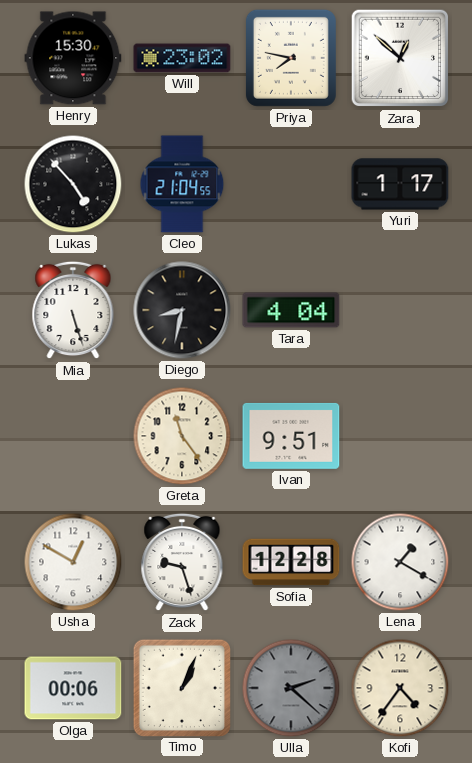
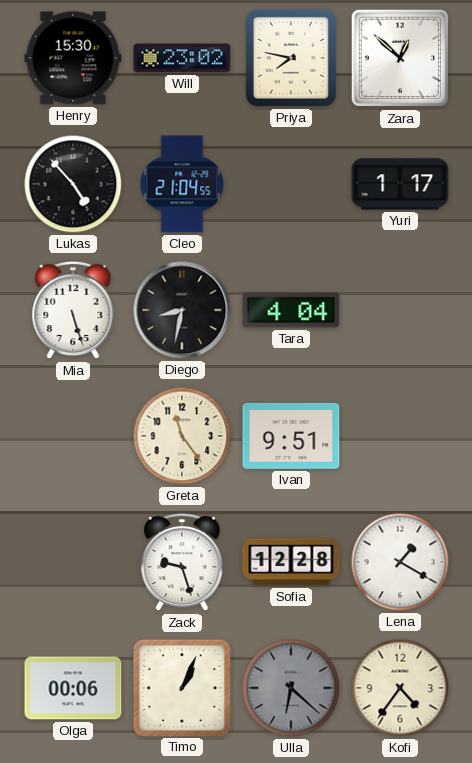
Usha: 12:50 -> none (73, 562)
Ulla: 2:22 -> 6:22 (291, 688)
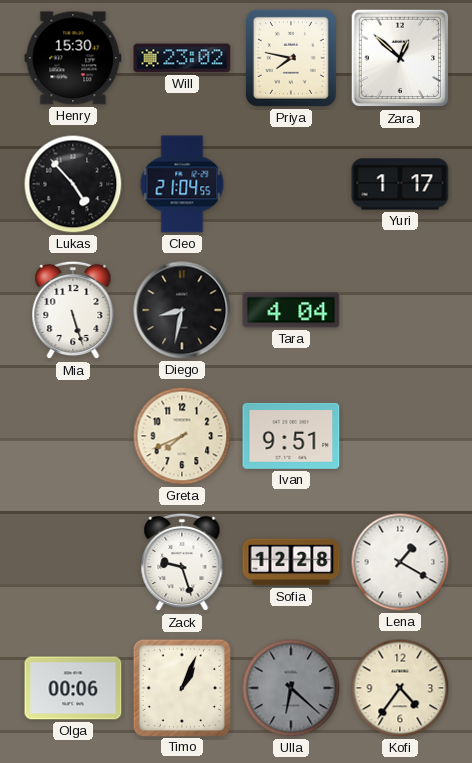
Greta: 11:24 -> 7:41 (182, 436)
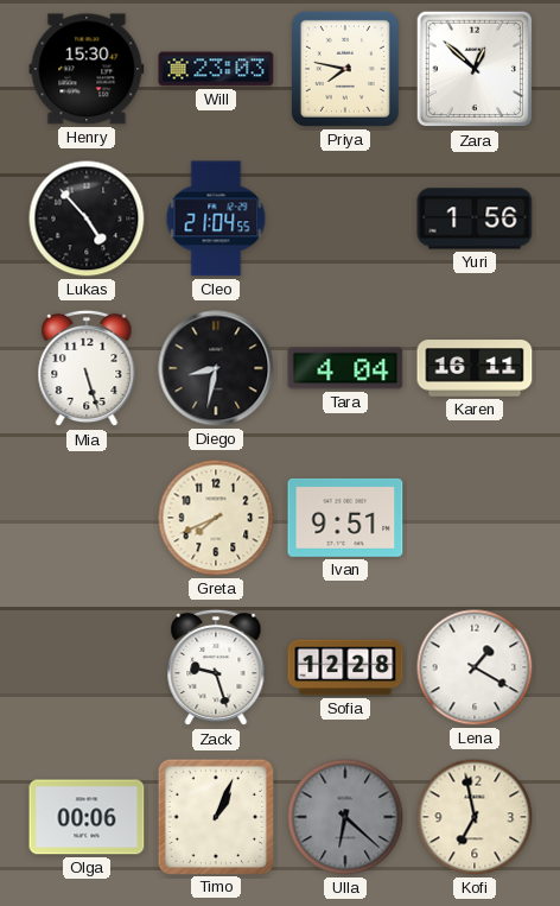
Will: 23:02 -> 23:03 (216, 69)
Yuri: 1:17 -> 1:56 (475, 218)
Karen: none -> 16:11 (475, 368)
Kofi: 4:36 -> 6:58 (475, 817)
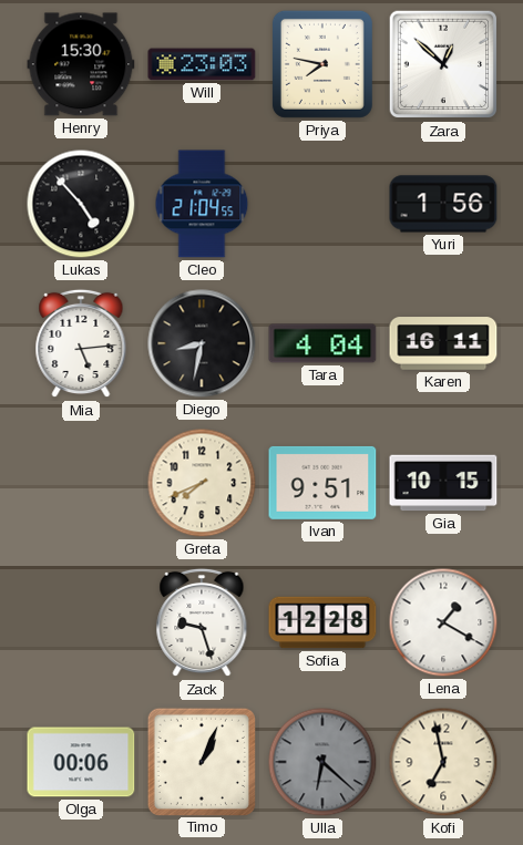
Mia: 5:27 -> 5:14 (81, 343)
Gia: none -> 10:15 (443, 483)
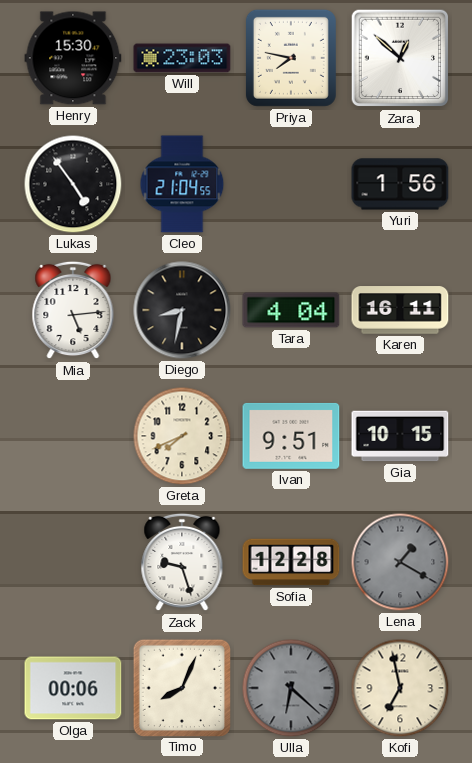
Lukas: 4:53 -> 4:54 (73, 184)
Lena dial: white -> grey (400, 562)
Timo: 1:04 -> 8:04 (181, 687)
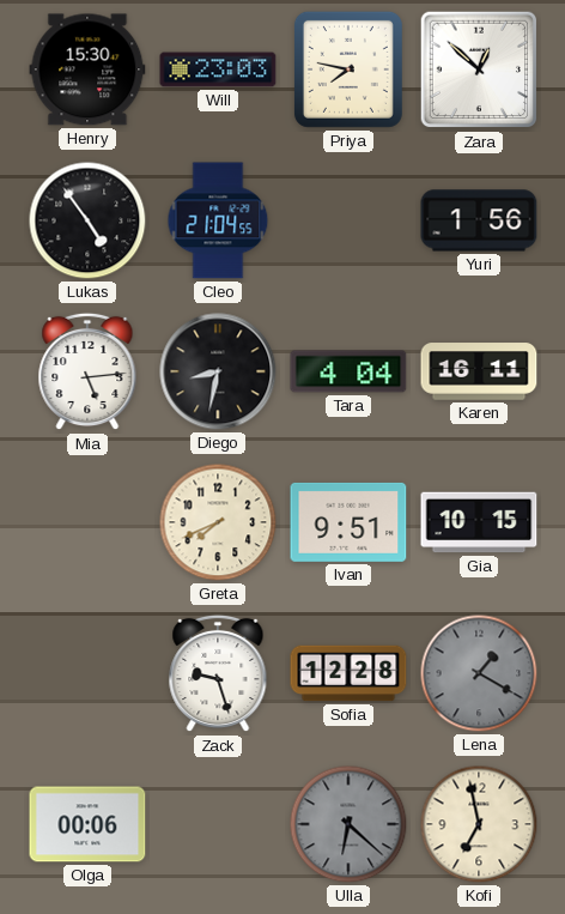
Timo: 8:04 -> none (181, 687)
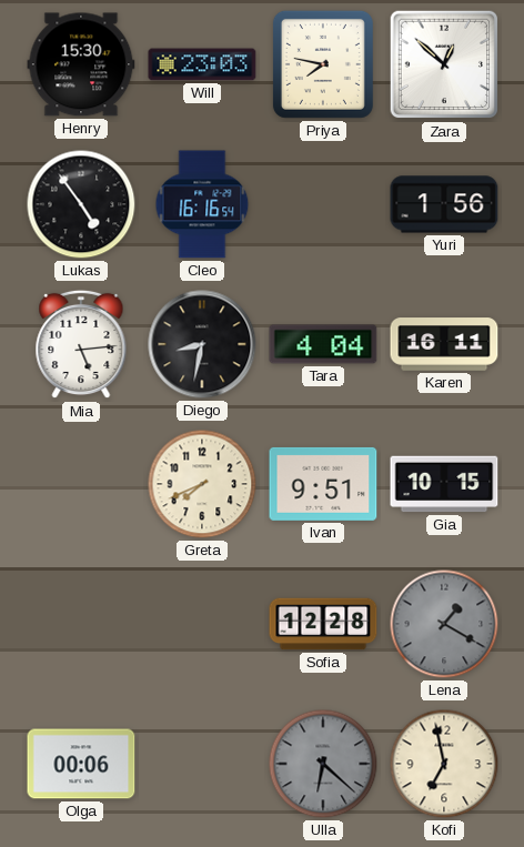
Cleo: 21:04 -> 16:16 (202, 204)
Zack: 9:27 -> none (218, 673)
